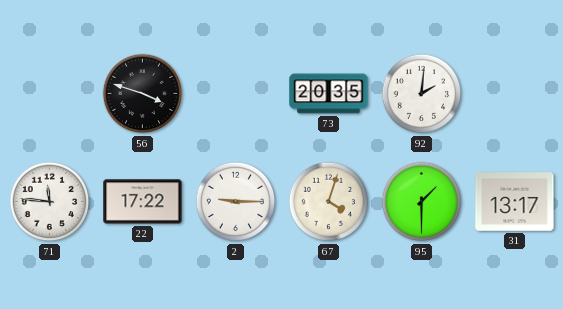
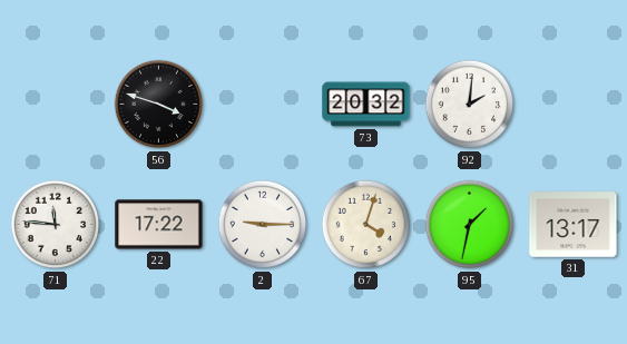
73: 20:35 -> 20:32 (366, 105)
95: 1:30 -> 1:32 (470, 225)
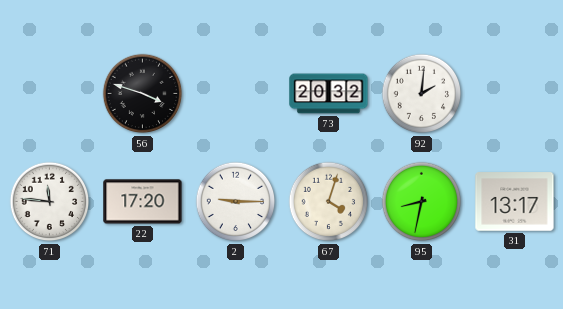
22: 17:22 -> 17:20 (143, 202)
95: 1:32 -> 8:32 (422, 202)
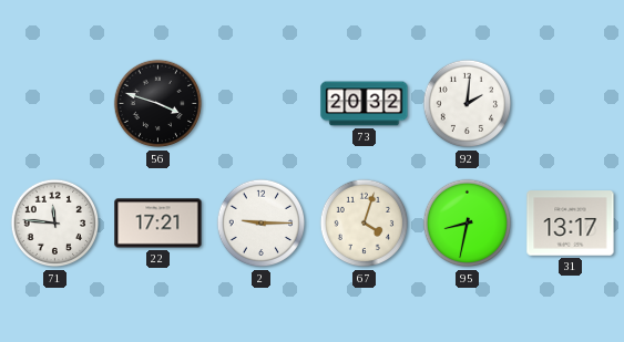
22: 17:20 -> 17:21 (158, 224)
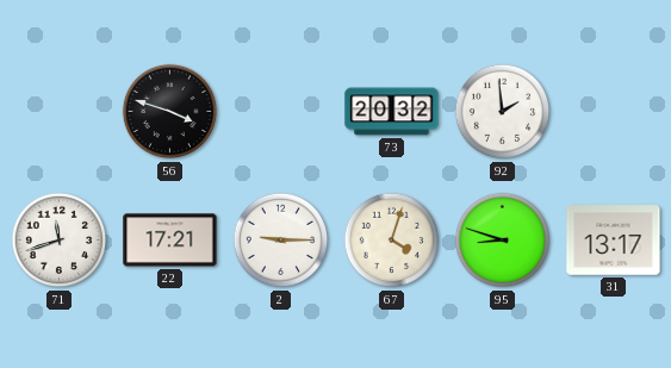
92: 2:01 -> 1:59 (503, 112)
71: 11:46 -> 11:42 (60, 241)
95: 8:32 -> 8:48 (503, 241)
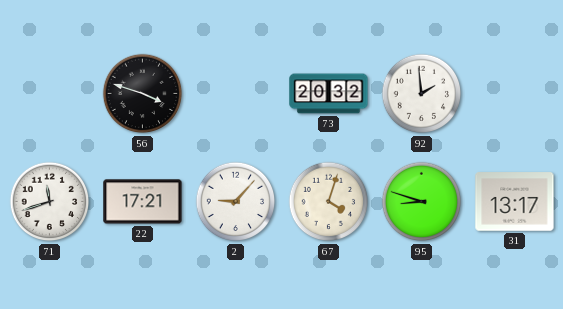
2: 9:15 -> 9:07 (236, 202)
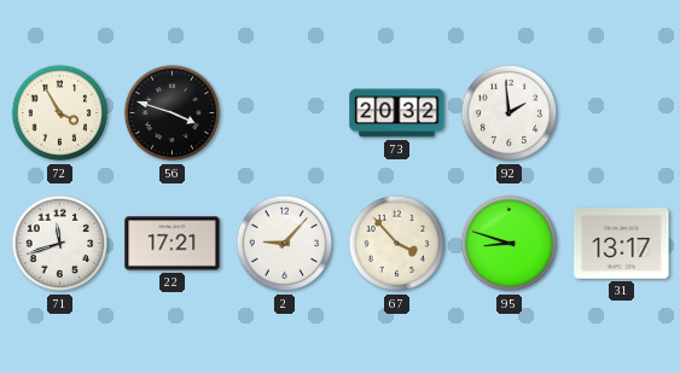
72: none -> 3:55 (60, 113)
67: 4:03 -> 3:53 (397, 244)
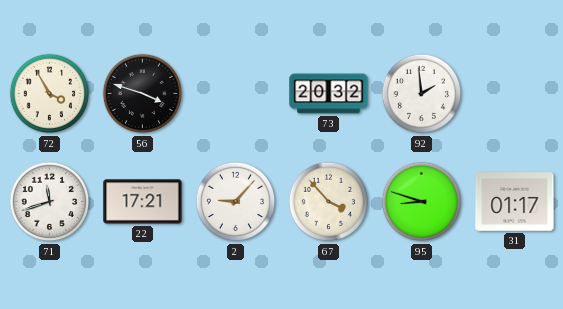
31: 13:17 -> 01:17 (515, 202)
